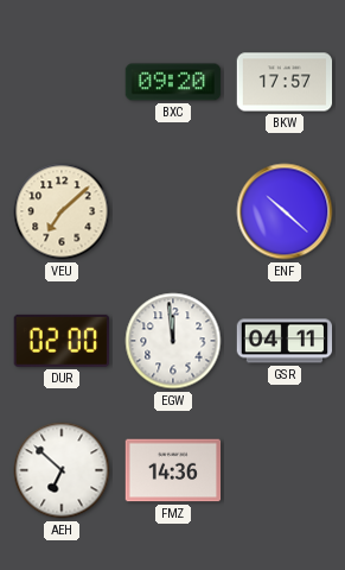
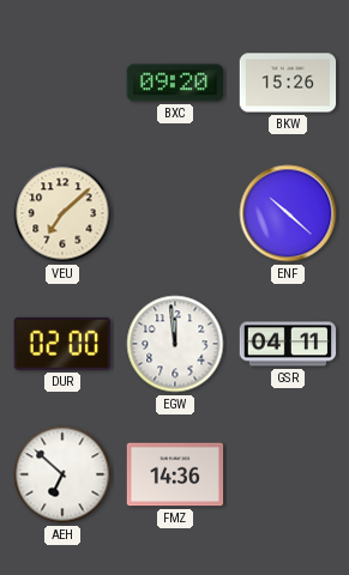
BKW: 17:57 -> 15:26 (288, 83)
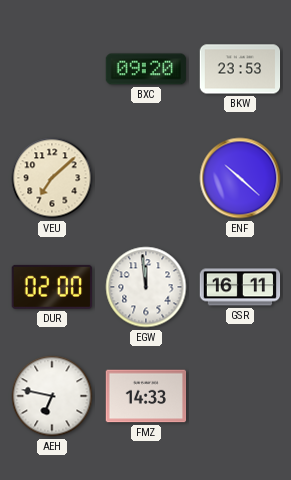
BKW: 15:26 -> 23:53 (240, 69)
GSR: 04:11 -> 16:11 (240, 287)
AEH: 6:52 -> 6:47 (52, 396)
FMZ: 14:36 -> 14:33 (146, 396)
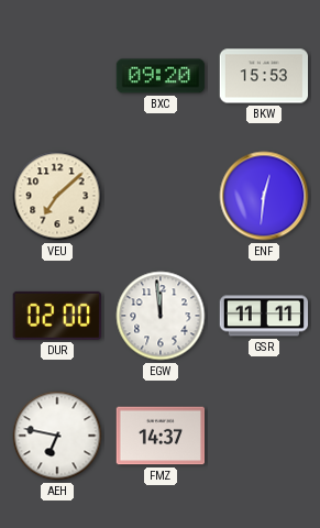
BKW: 23:53 -> 15:53 (264, 76)
ENF: 10:22 -> 12:31 (264, 196)
GSR: 16:11 -> 11:11 (264, 316)
FMZ: 14:33 -> 14:37 (161, 436)
